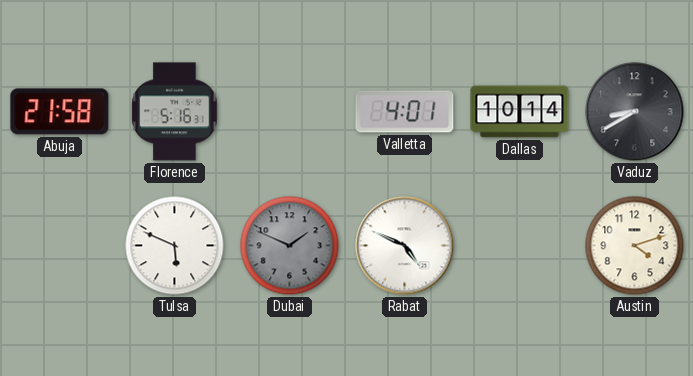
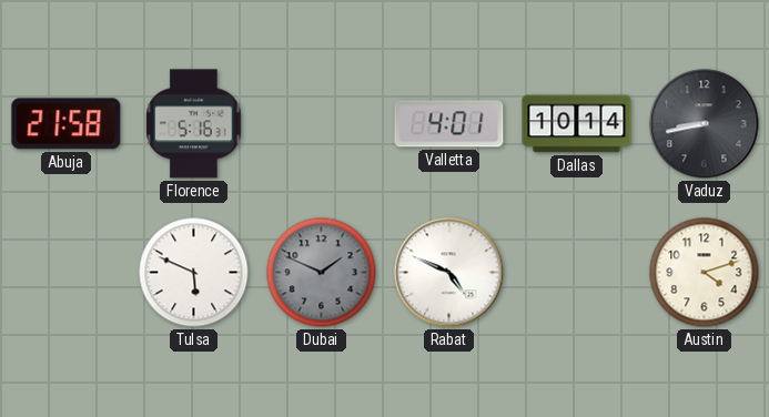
Vaduz: 8:40 -> 8:43 (705, 124)
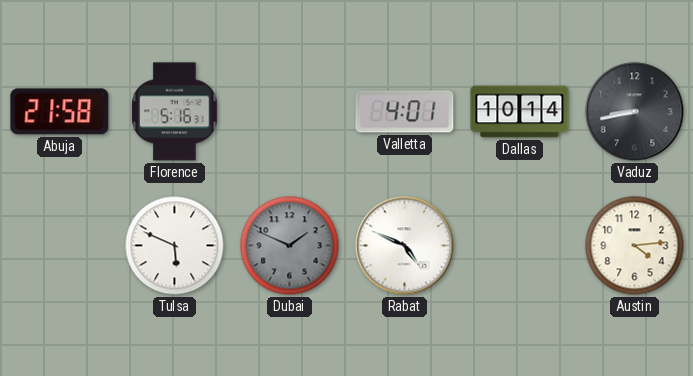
Austin: 4:12 -> 4:14 (635, 246)
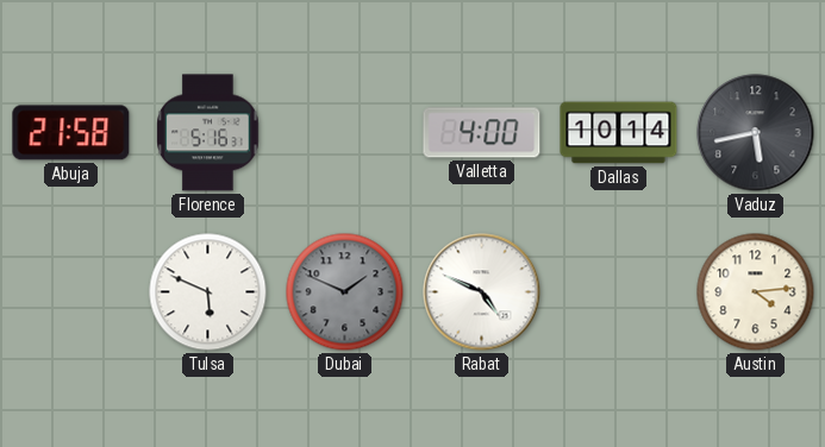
Valletta: 4:01 -> 4:00 (482, 133)
Vaduz: 8:43 -> 5:43 (756, 133)
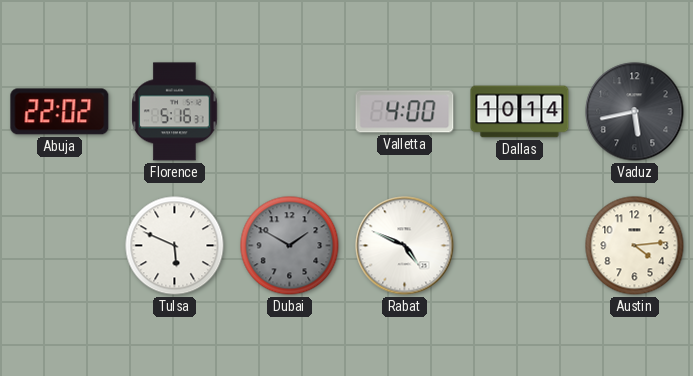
Abuja: 21:58 -> 22:02 (60, 112)
Dubai: 1:49 -> 1:50 (290, 246)
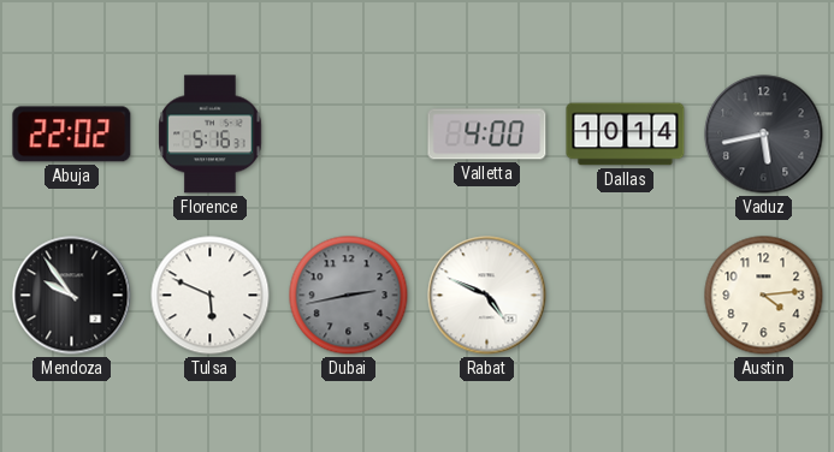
Mendoza: none -> 9:54 (72, 296)
Dubai: 1:50 -> 2:43 (349, 296)
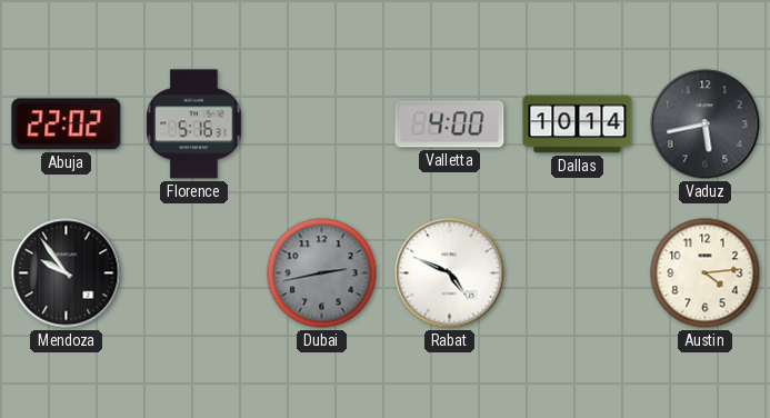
Tulsa: 5:49 -> none (211, 296)
